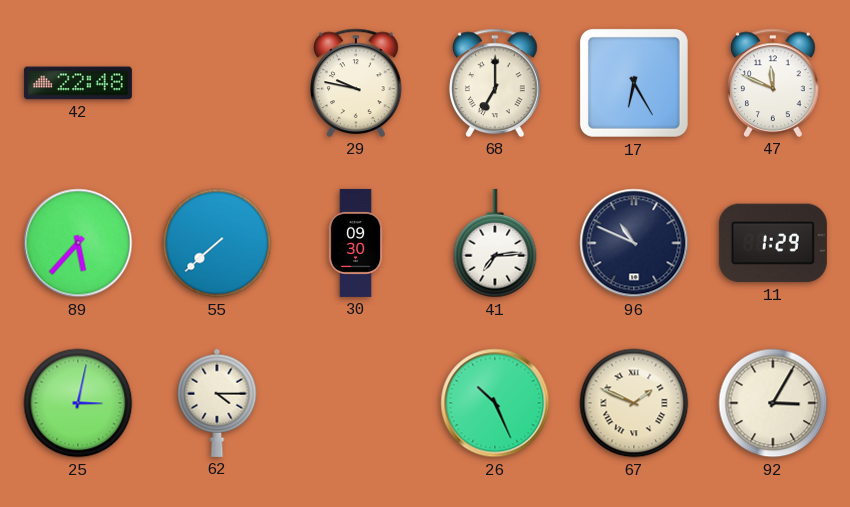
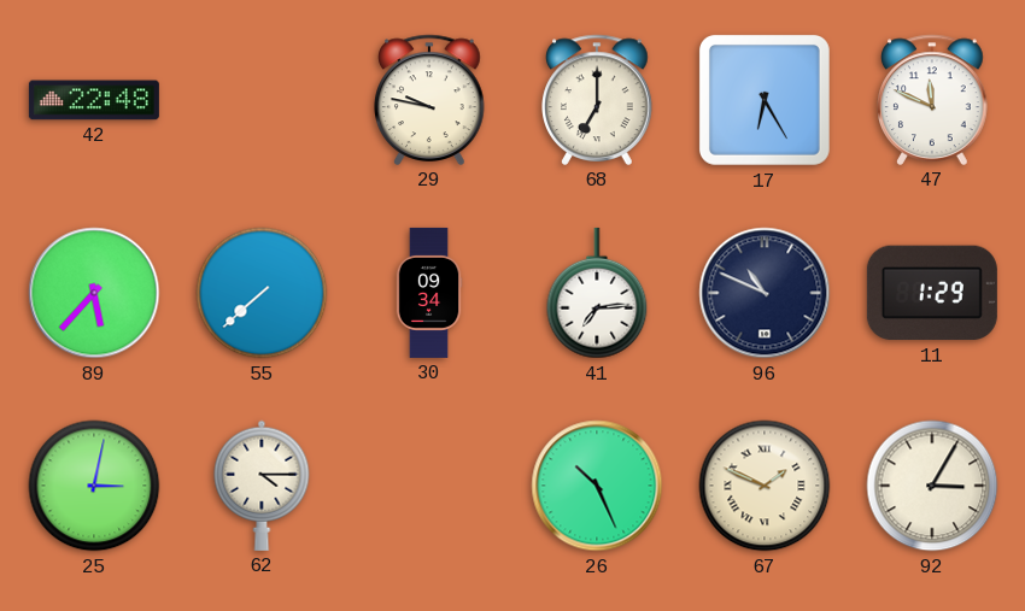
30: 09:30 -> 09:34 (429, 293)
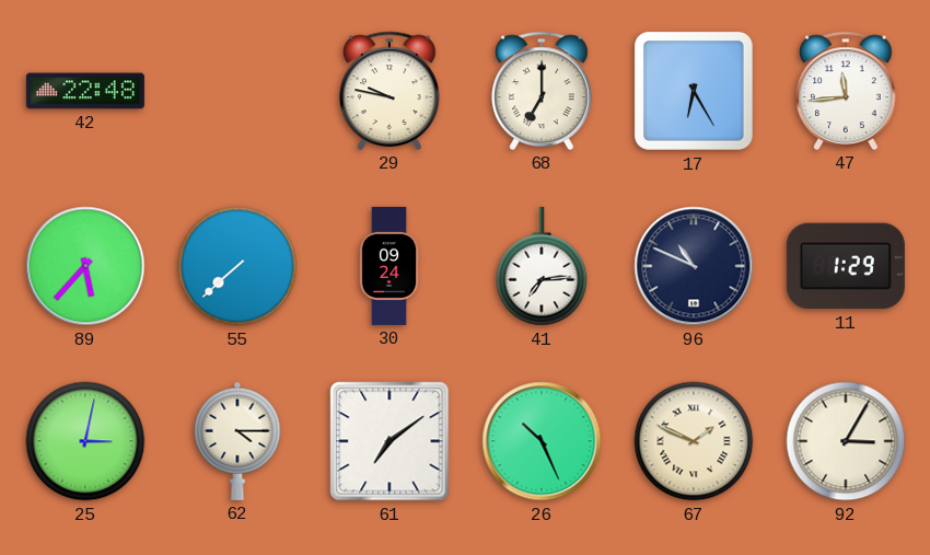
47: 11:49 -> 11:44 (846, 91)
30: 09:34 -> 09:24 (390, 266)
61: none -> 7:09 (390, 441)
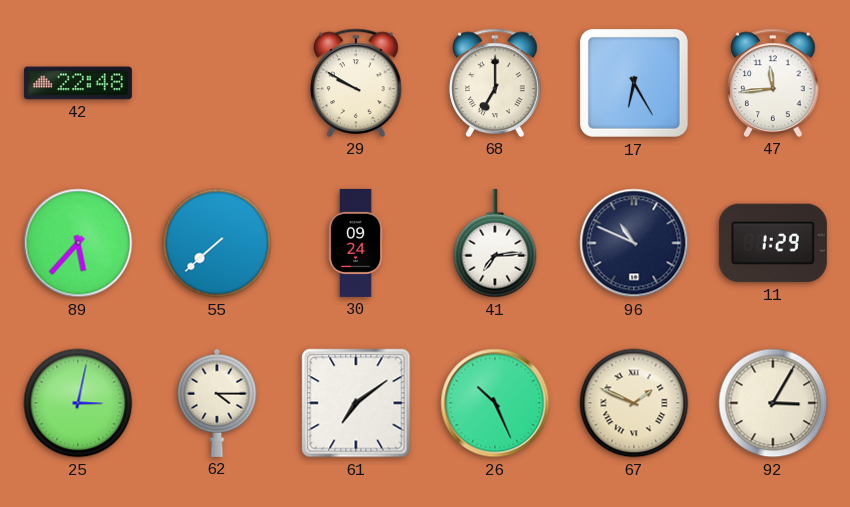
29: 9:47 -> 9:50 (356, 83)
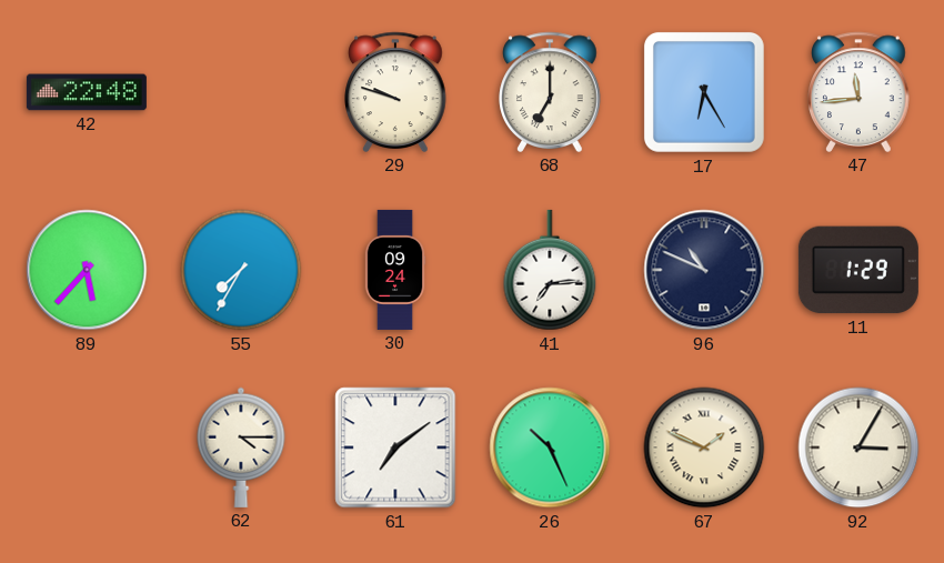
29: 9:50 -> 9:48 (395, 92)
55: 7:38 -> 7:35 (241, 270)
25: 3:02 -> none (78, 403)
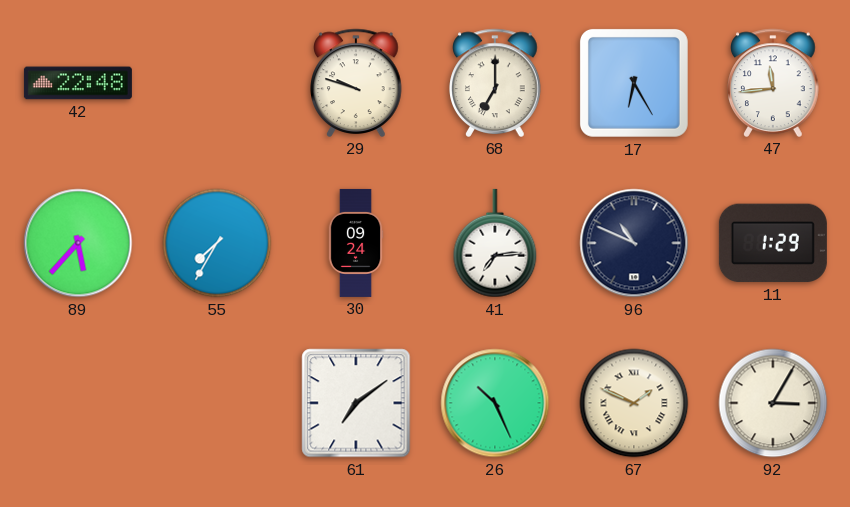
62: 4:15 -> none (241, 448)
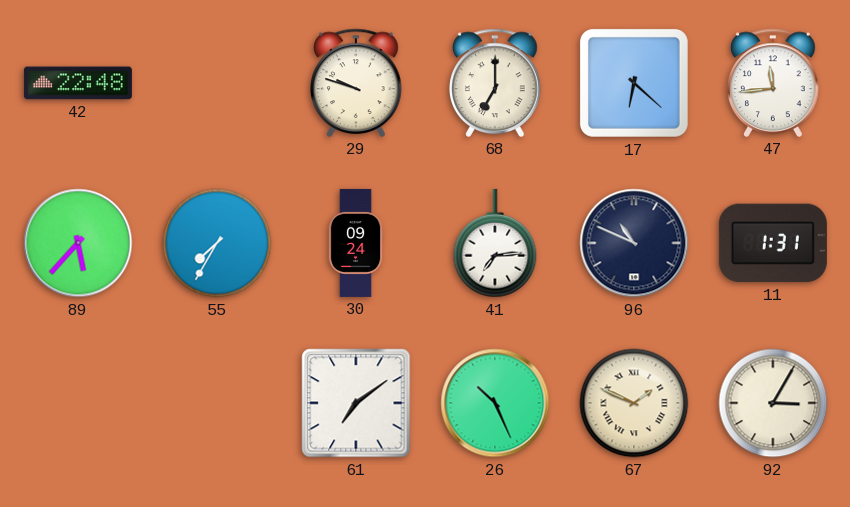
17: 6:25 -> 6:22 (634, 83)
11: 1:29 -> 1:31 (773, 243)
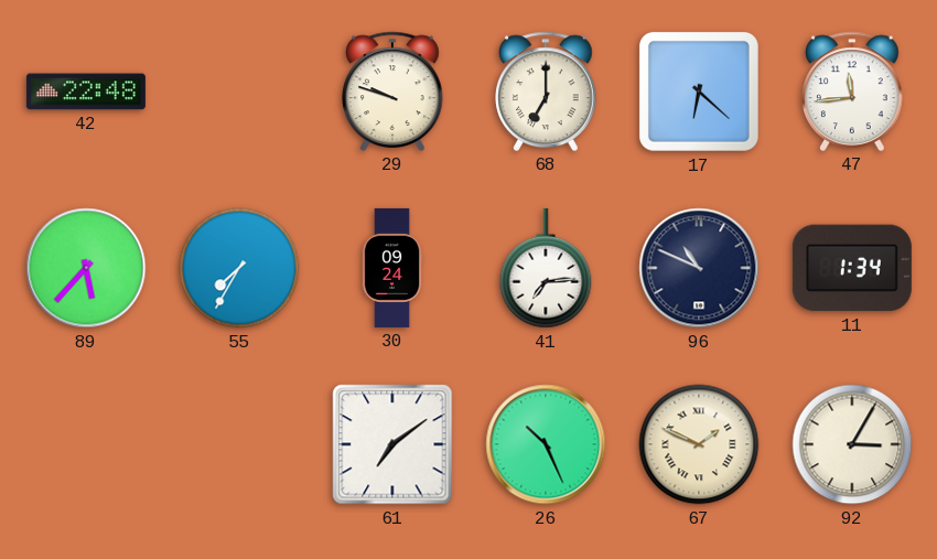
11: 1:31 -> 1:34 (852, 268)
